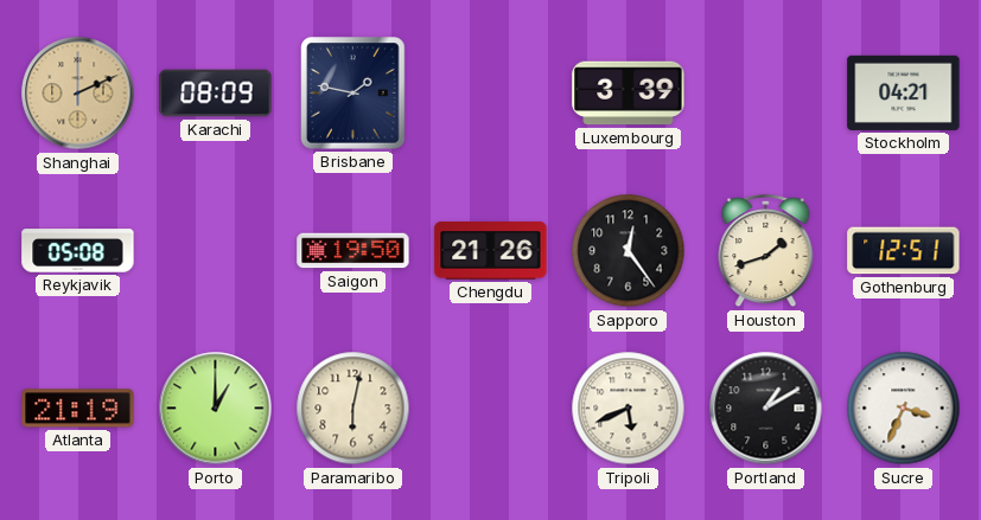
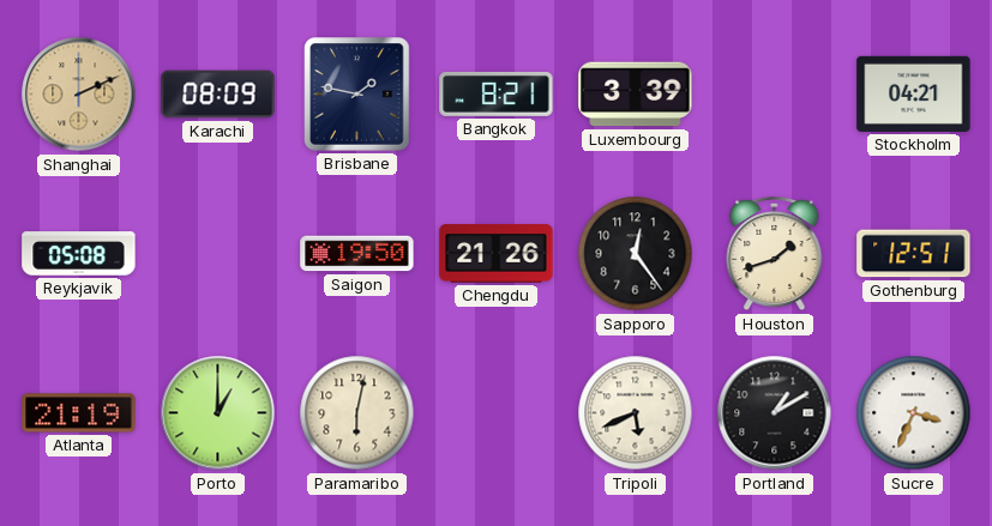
Bangkok: none -> 8:21 (497, 93)
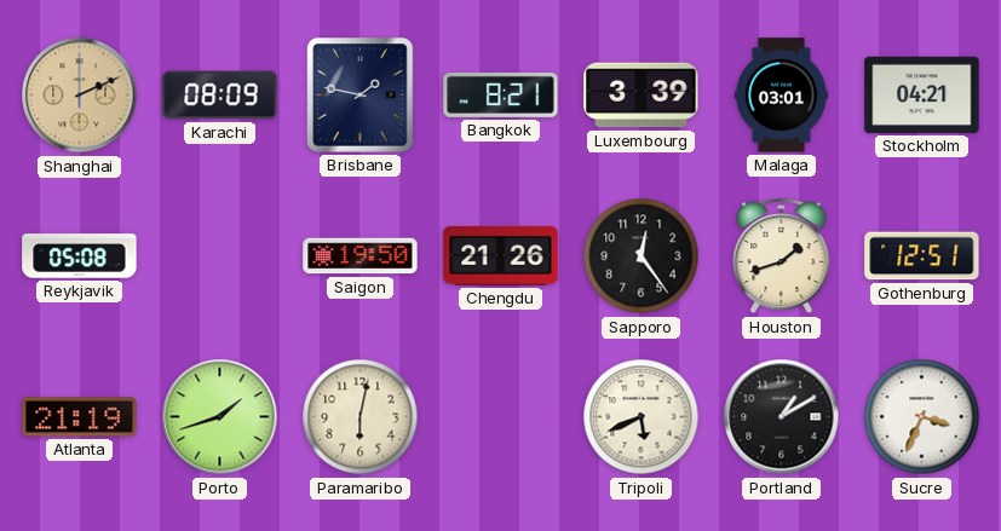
Malaga: none -> 03:01 (781, 96)
Porto: 1:00 -> 1:42 (220, 417)
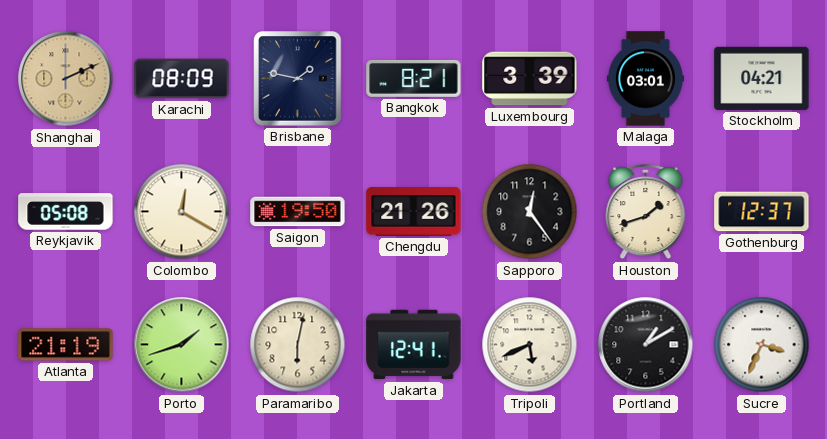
Colombo: none -> 12:20 (182, 212)
Gothenburg: 12:51 -> 12:37 (762, 212)
Jakarta: none -> 12:41 (414, 345)
